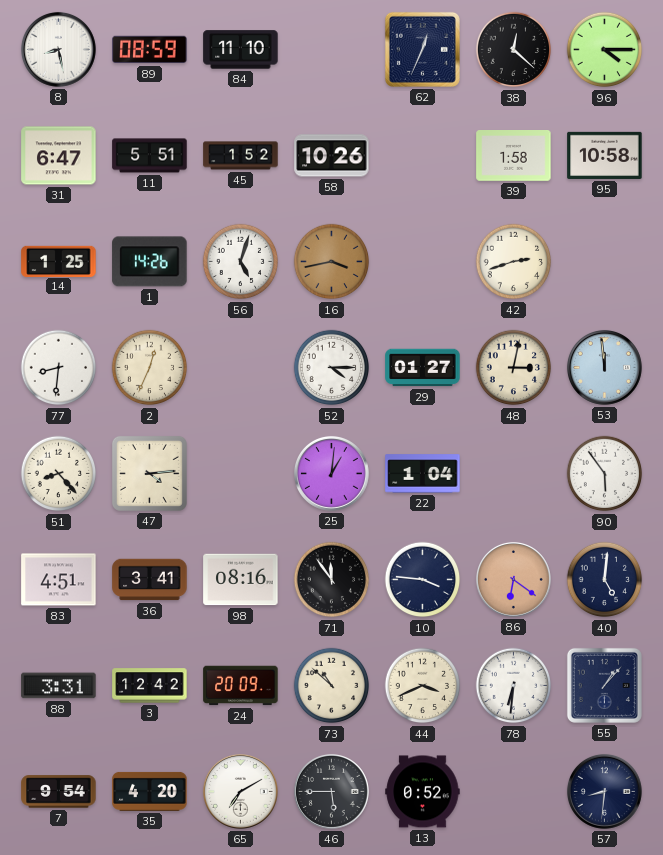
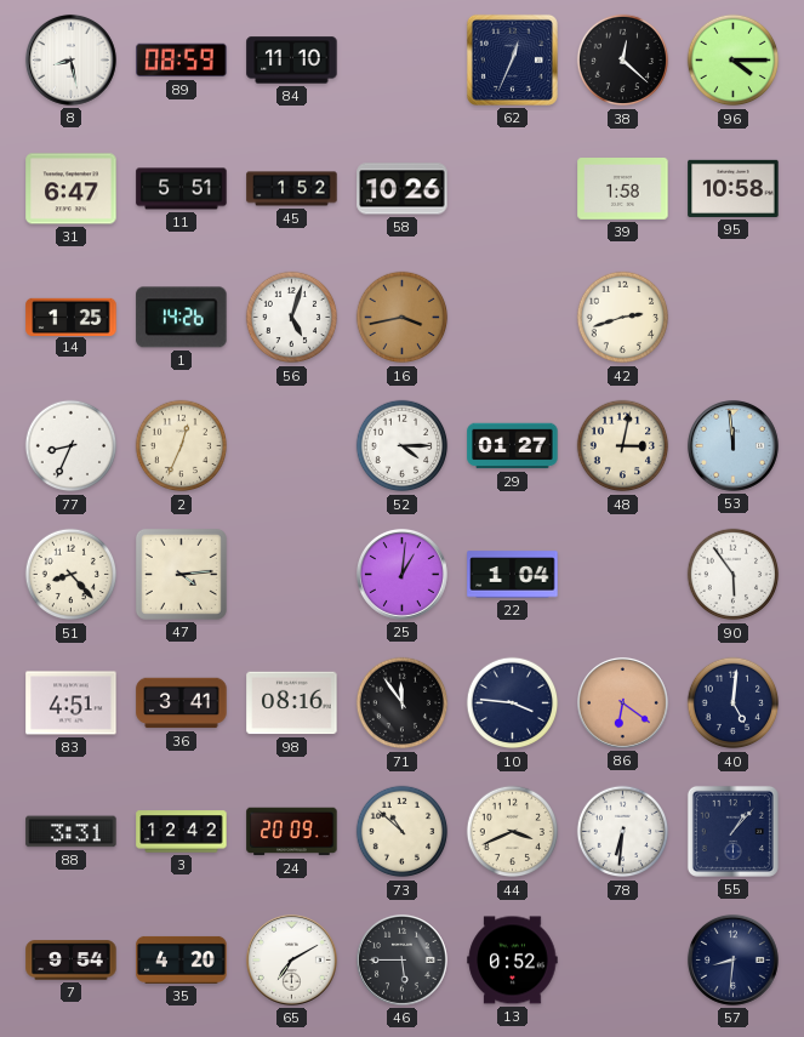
77: 8:31 -> 8:34 (72, 446)
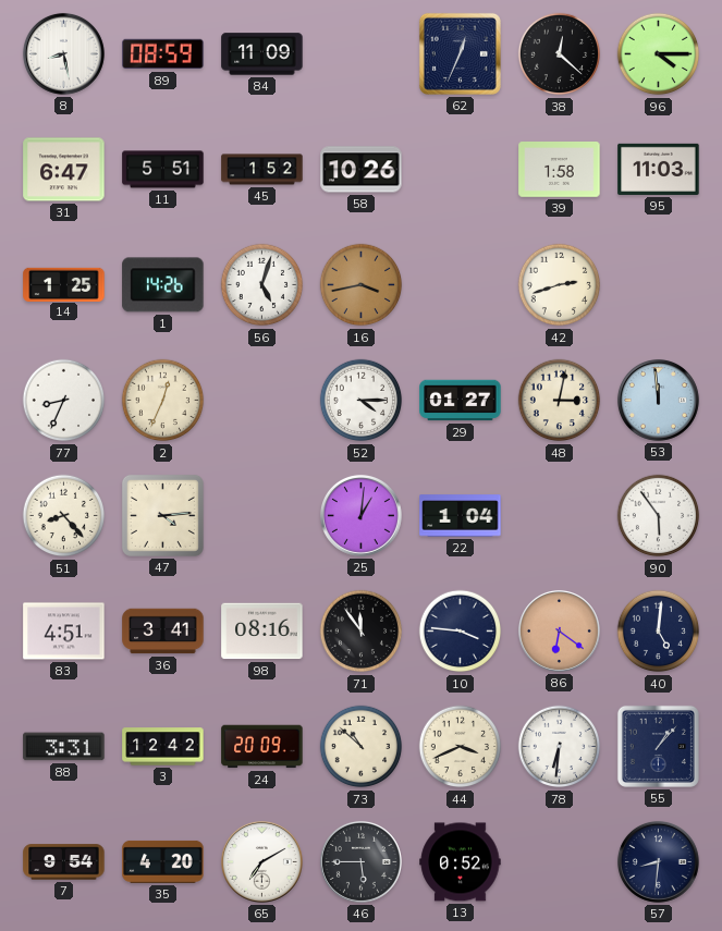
84: 11:10 -> 11:09 (262, 54)
95: 10:58 -> 11:03 (659, 169)
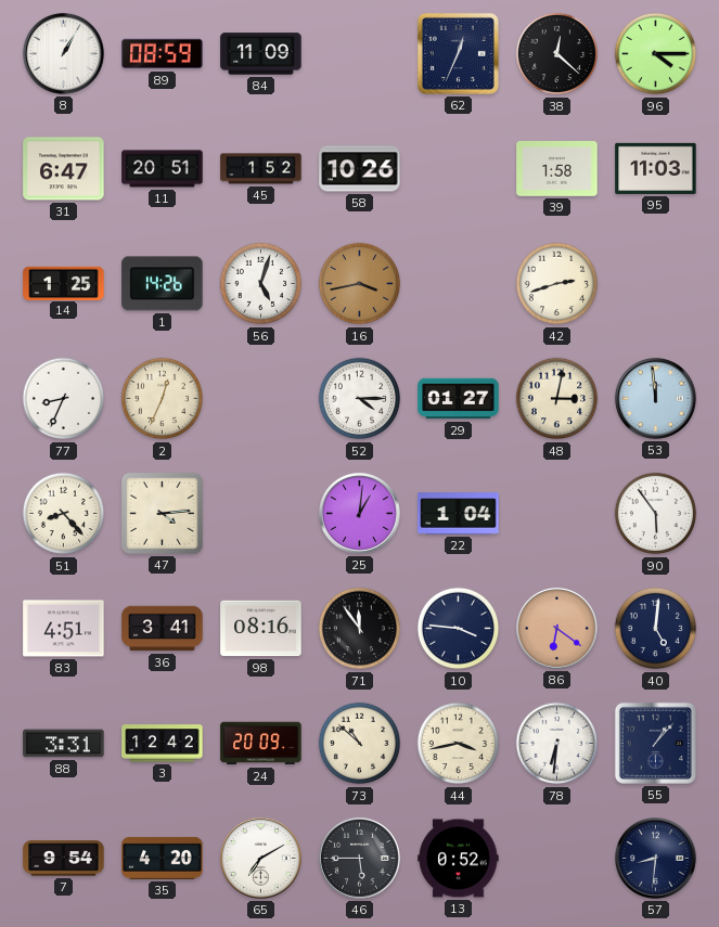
8: 8:28 -> 1:05 (63, 53)
11: 5:51 -> 20:51 (163, 169)
44: 3:41 -> 3:43 (459, 744)
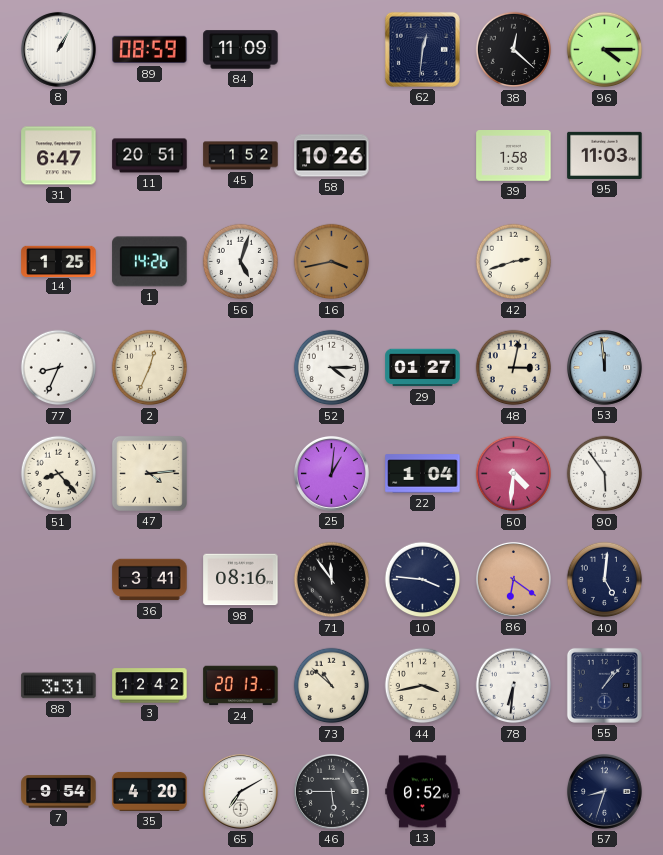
62: 12:34 -> 12:31 (422, 49)
50: none -> 4:31 (514, 474)
83: 4:51 -> none (64, 629)
24: 20:09 -> 20:13 (241, 686)
57: 8:31 -> 8:33 (604, 791)
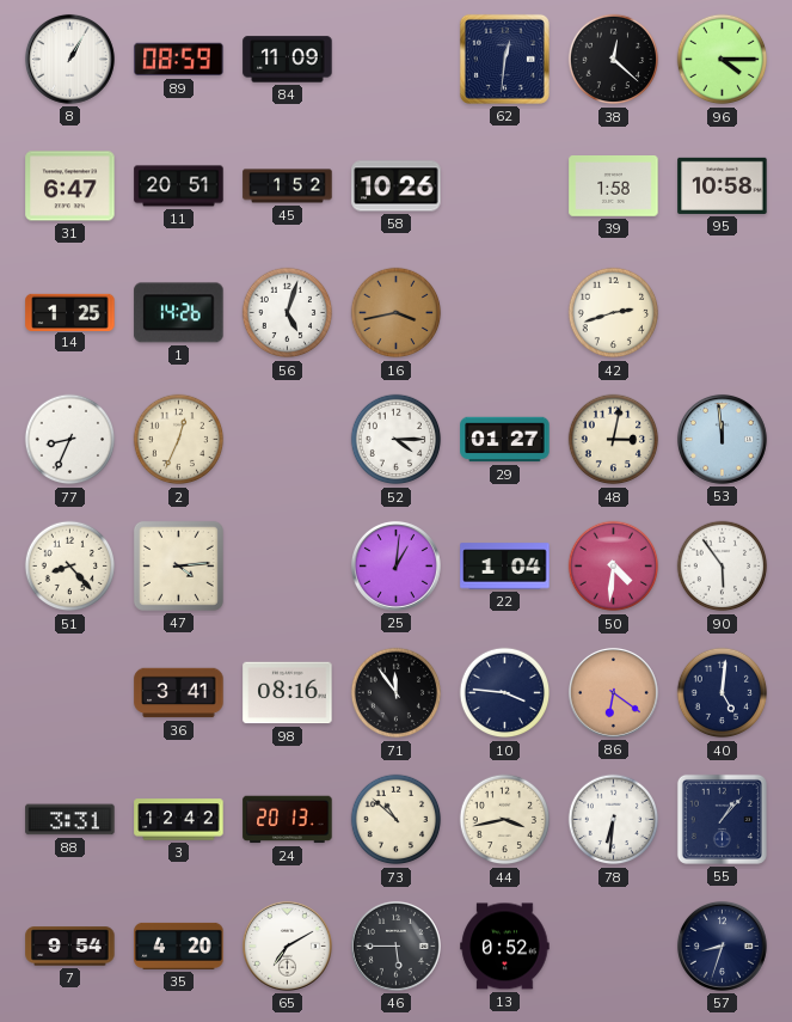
95: 11:03 -> 10:58 (723, 185)
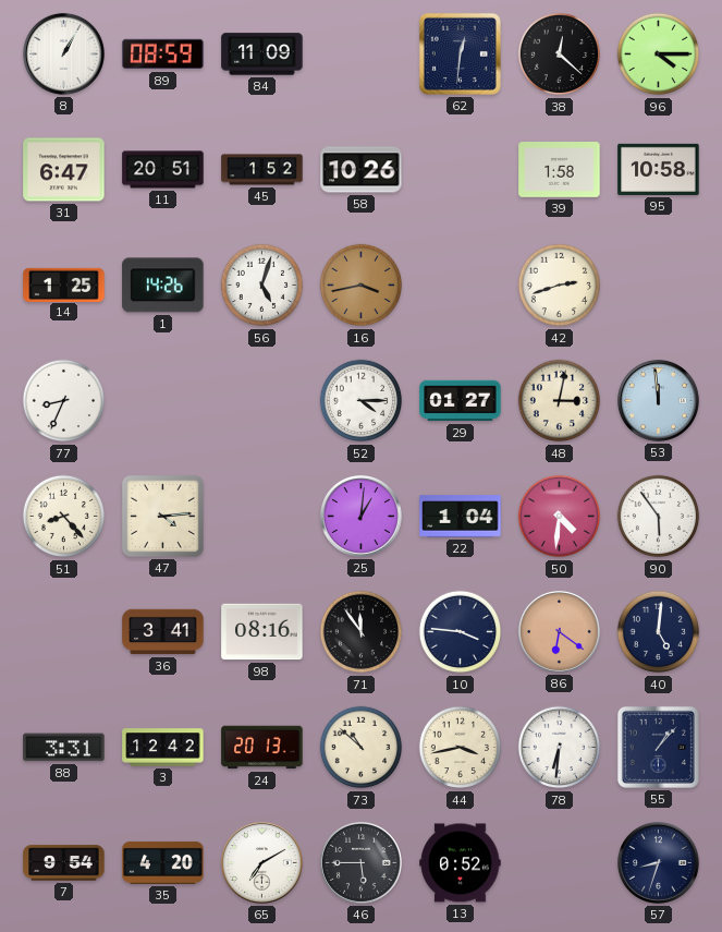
2: 12:34 -> none (179, 440)
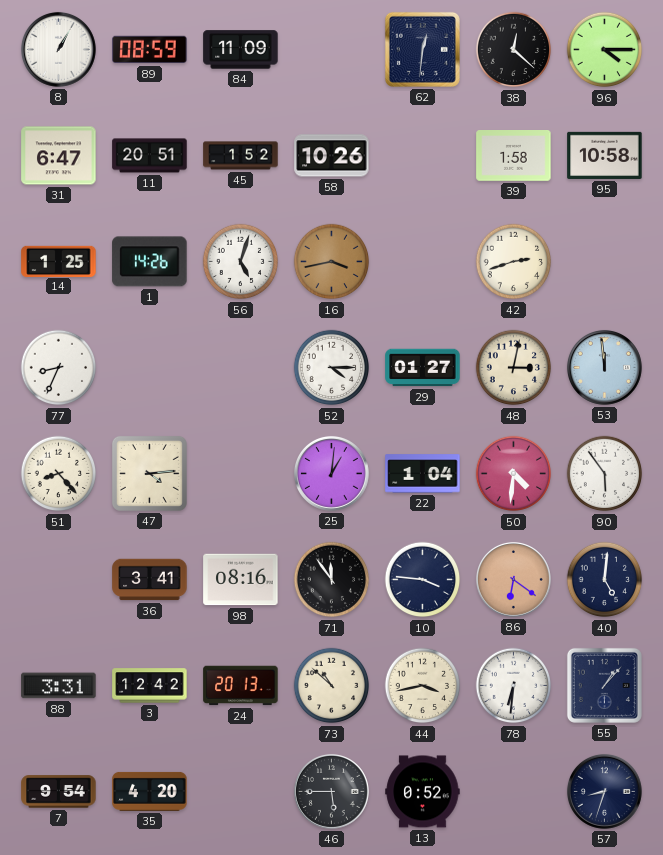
65: 7:10 -> none (261, 862)
